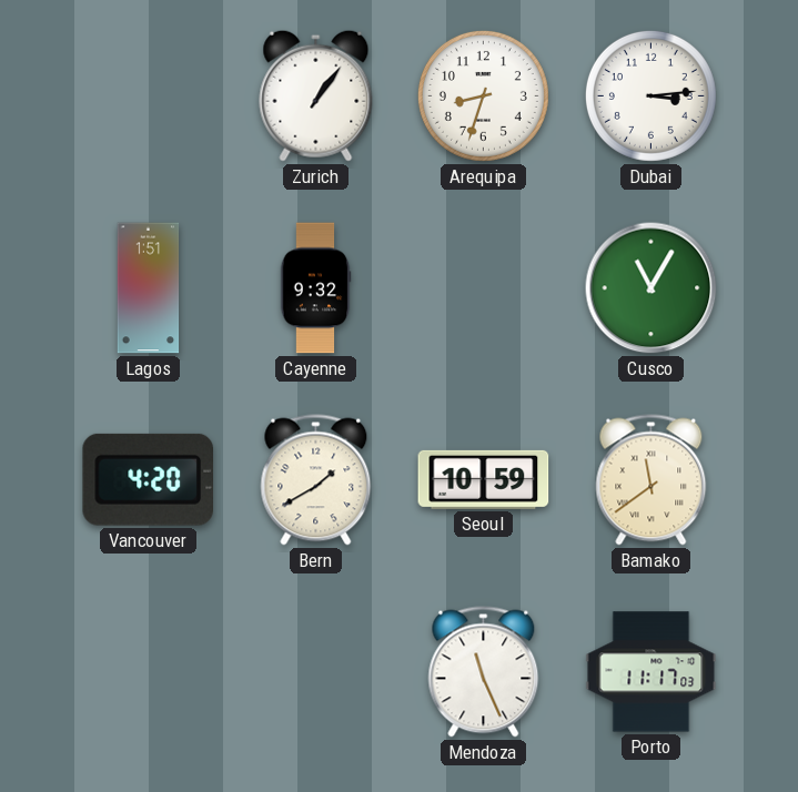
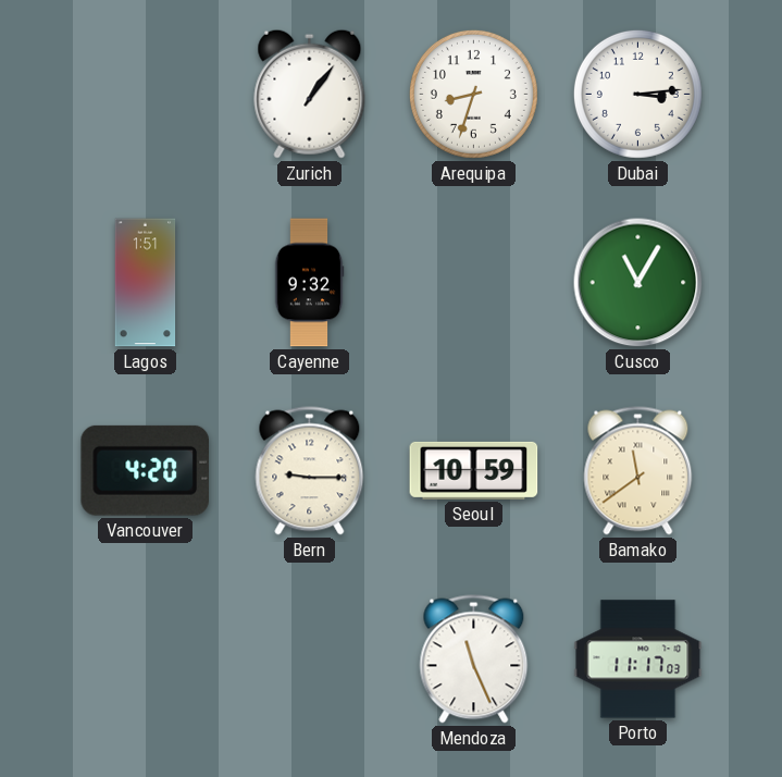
Bern: 1:40 -> 9:15 (310, 471)
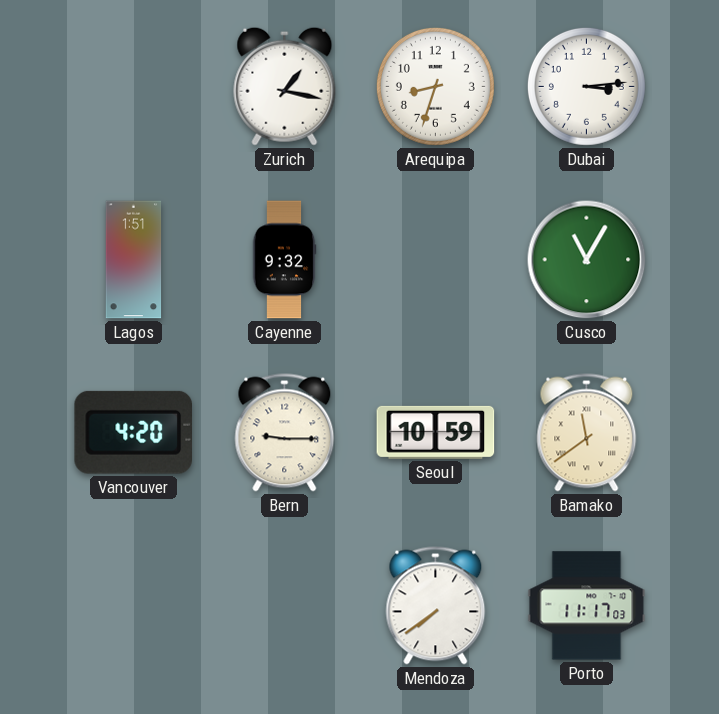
Zurich: 1:06 -> 1:17 (285, 86)
Mendoza: 11:26 -> 7:39 (436, 606)
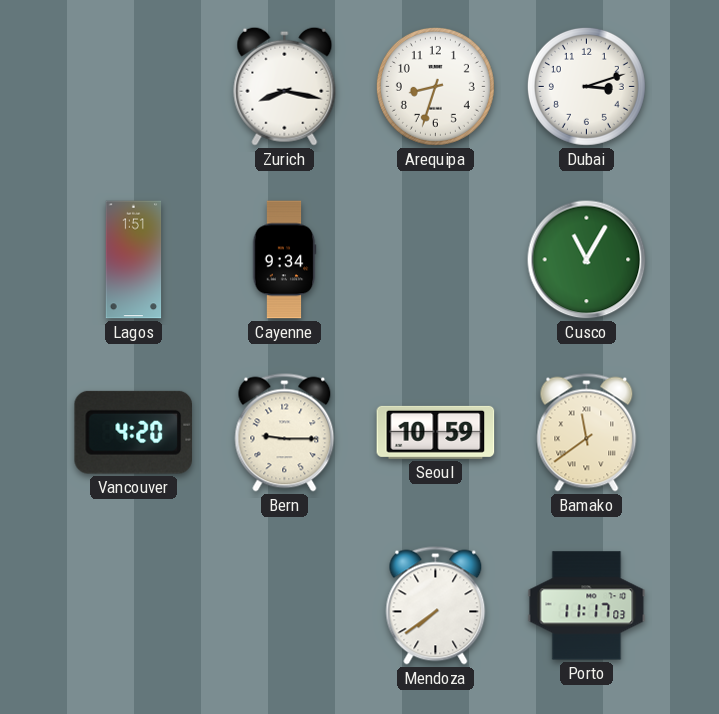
Zurich: 1:17 -> 8:17 (285, 86)
Dubai: 3:14 -> 3:12 (586, 86)
Cayenne: 9:32 -> 9:34 (284, 260)
